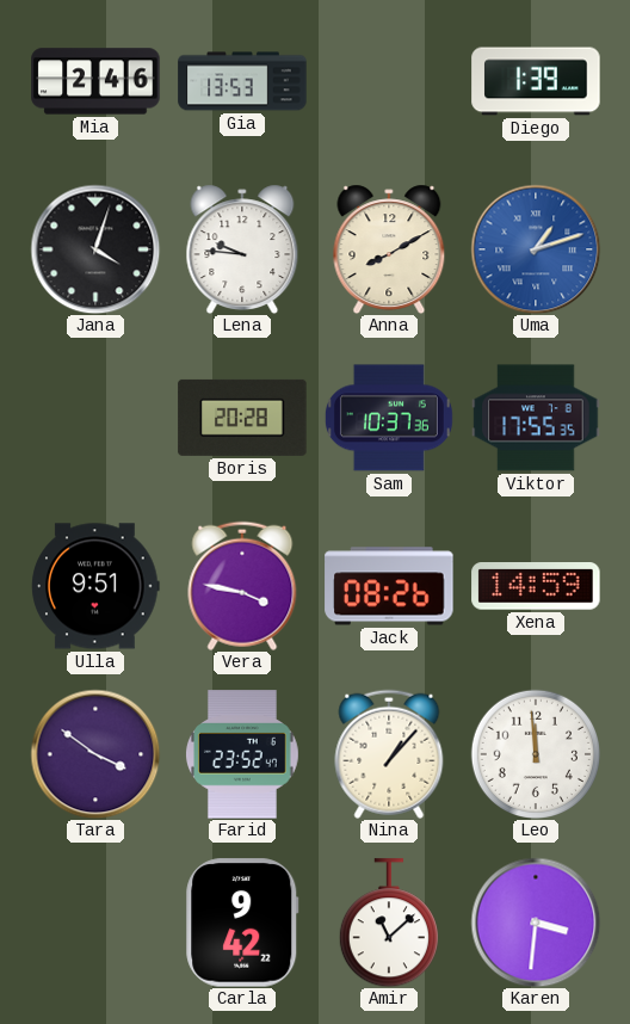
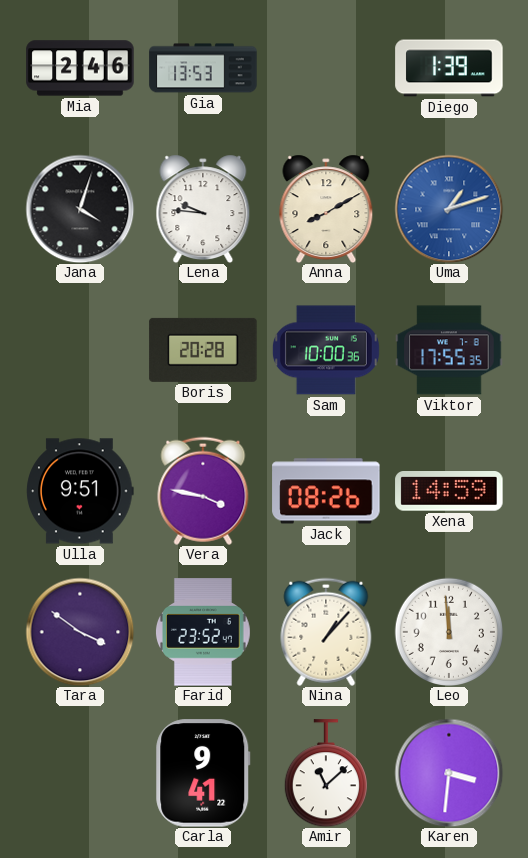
Sam: 10:37 -> 10:00 (326, 350)
Carla: 9:42 -> 9:41 (203, 773)
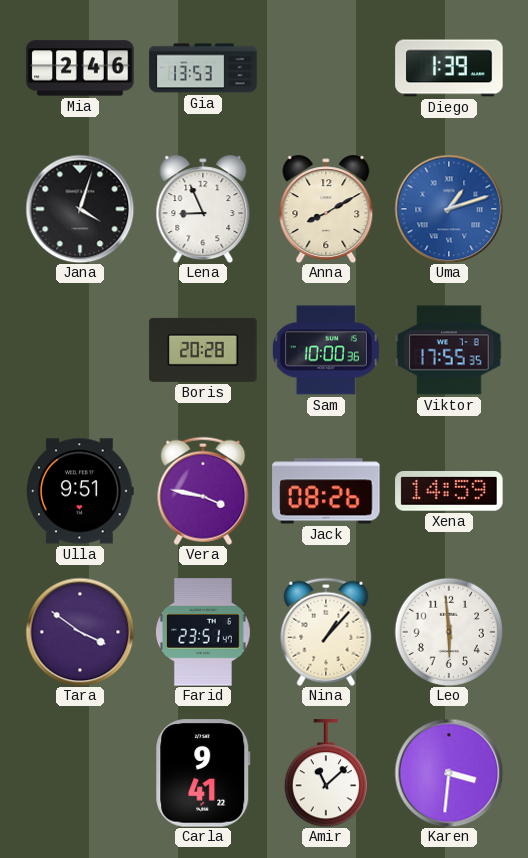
Lena: 9:46 -> 8:56 (203, 209)
Farid: 23:52 -> 23:51 (204, 632)
Leo: 11:59 -> 5:59 (448, 631)
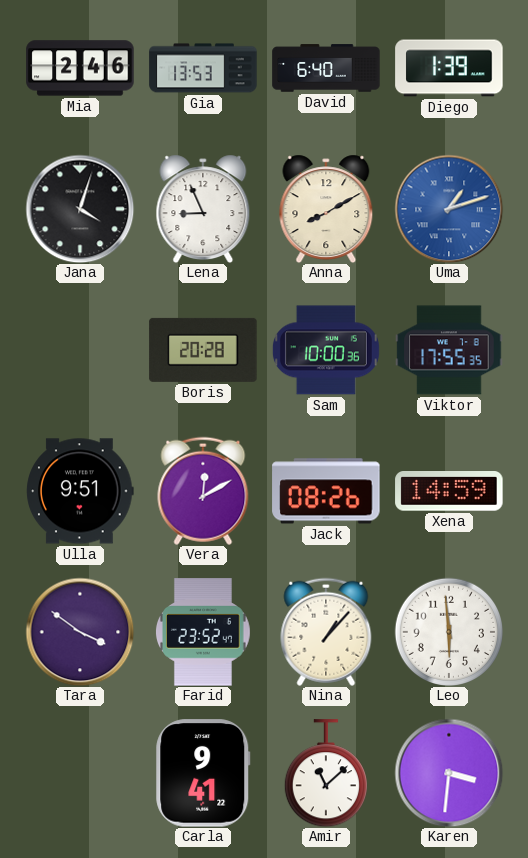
David: none -> 6:40 (326, 68)
Vera: 3:47 -> 12:10 (203, 491)
Farid: 23:51 -> 23:52 (204, 632)
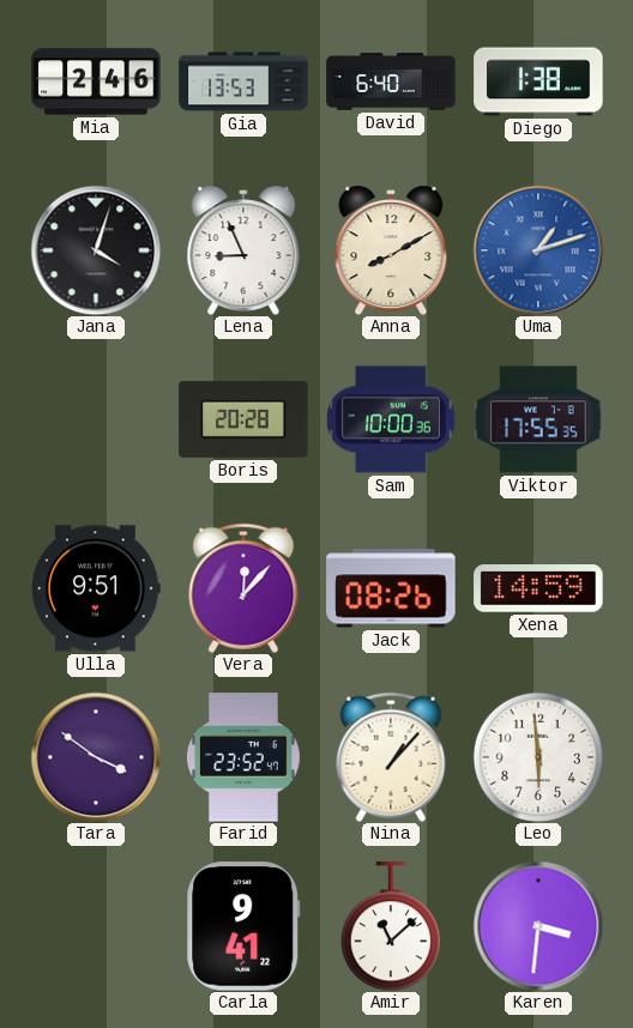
Diego: 1:39 -> 1:38 (538, 81)
Vera: 12:10 -> 12:07 (243, 588)
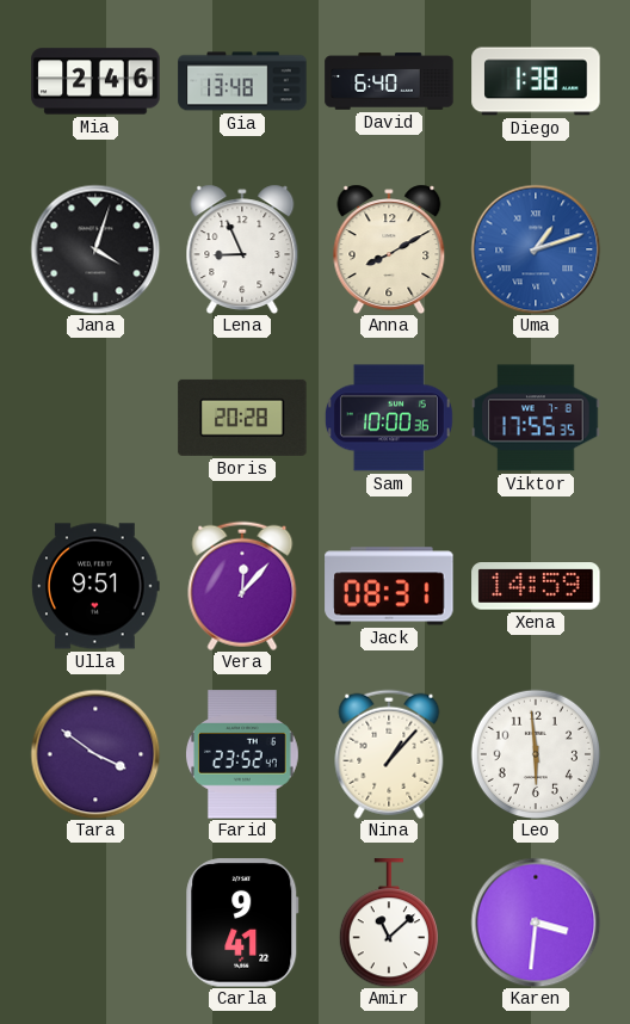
Gia: 13:53 -> 13:48 (242, 81)
Jack: 08:26 -> 08:31 (389, 586)
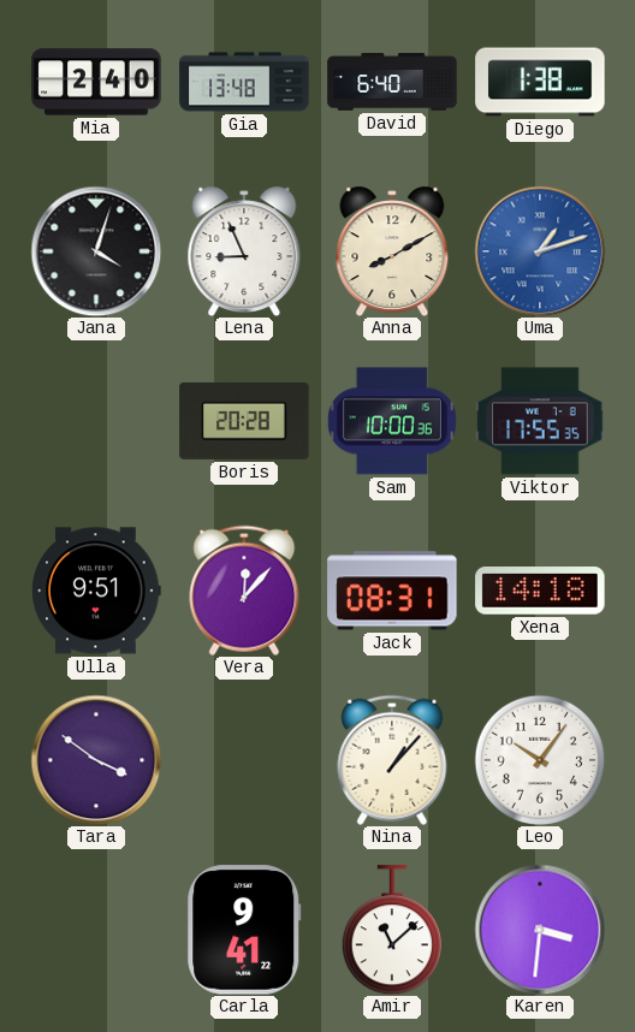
Mia: 2:46 -> 2:40 (96, 82)
Xena: 14:59 -> 14:18 (540, 591)
Farid: 23:52 -> none (243, 754)
Leo: 5:59 -> 10:06 (539, 759)
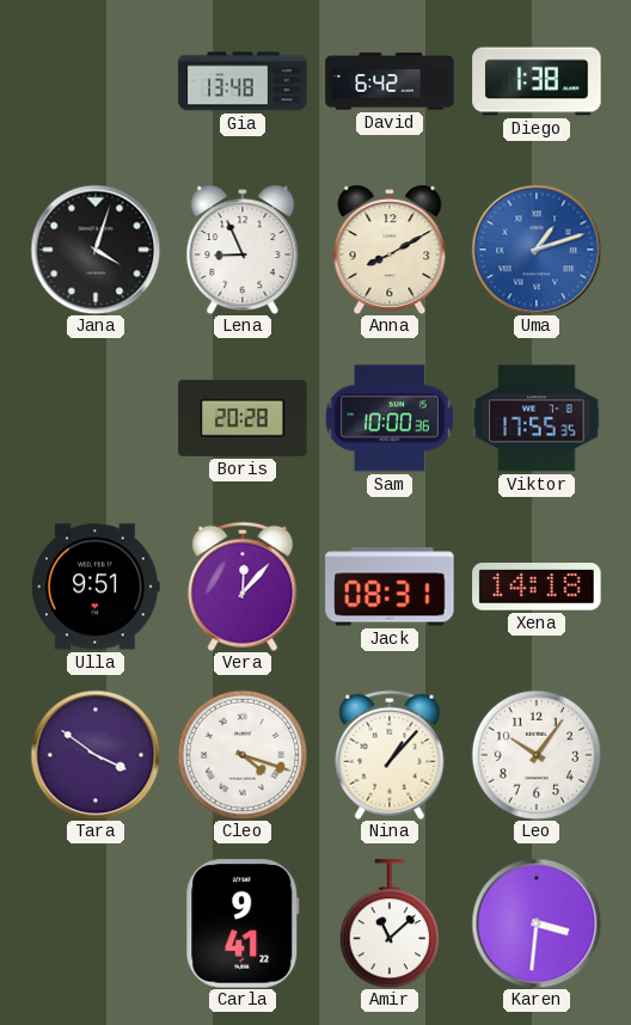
Mia: 2:40 -> none (96, 82)
David: 6:40 -> 6:42 (390, 81)
Cleo: none -> 4:18 (241, 754)
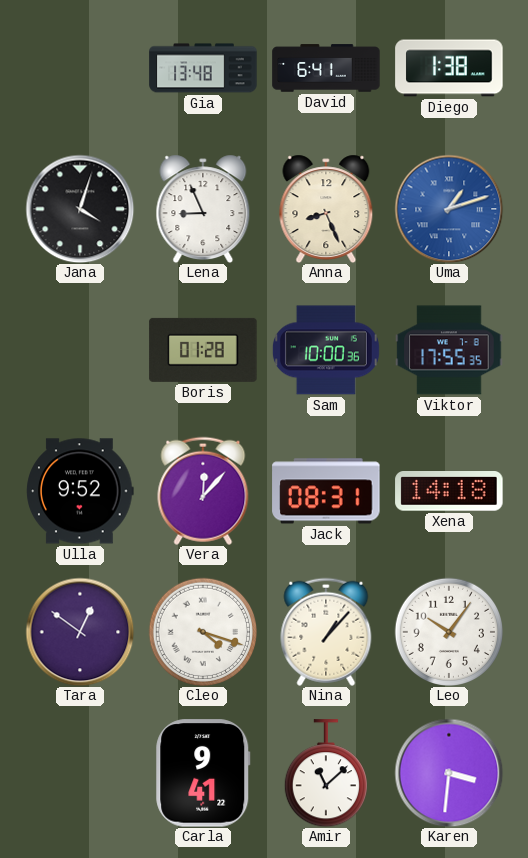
David: 6:42 -> 6:41 (326, 68)
Anna: 8:10 -> 8:26 (326, 209)
Boris: 20:28 -> 01:28 (203, 350)
Ulla: 9:51 -> 9:52 (80, 491)
Tara: 3:51 -> 12:51 (80, 632)
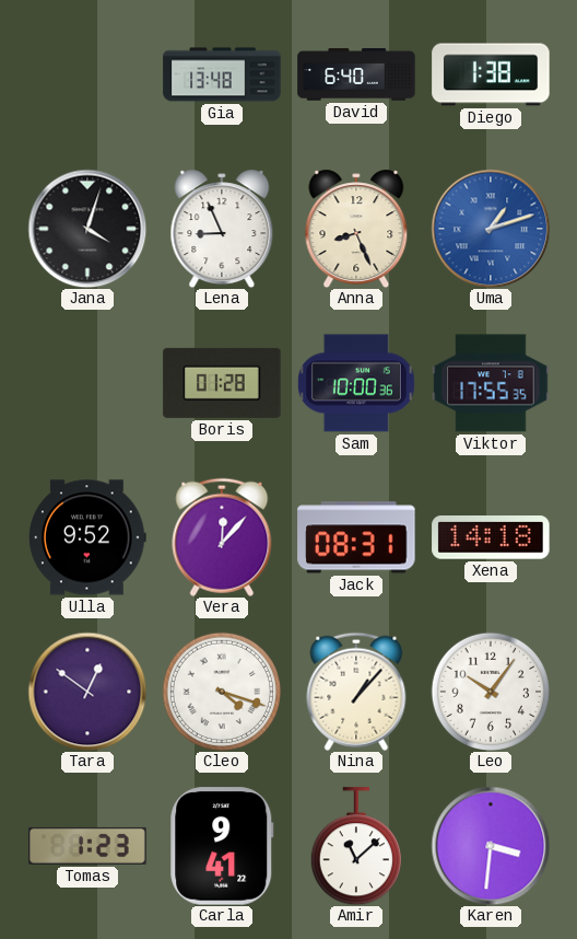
David: 6:41 -> 6:40 (356, 74)
Tomas: none -> 1:23 (87, 846)
